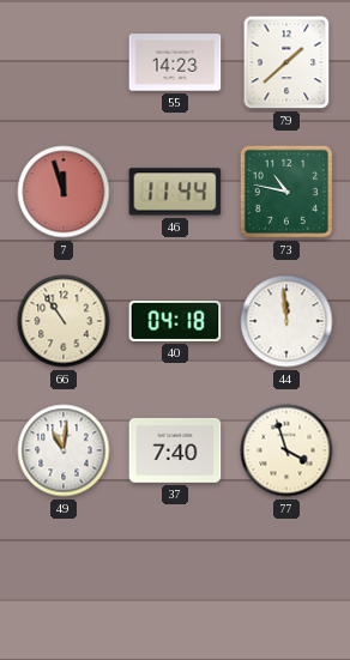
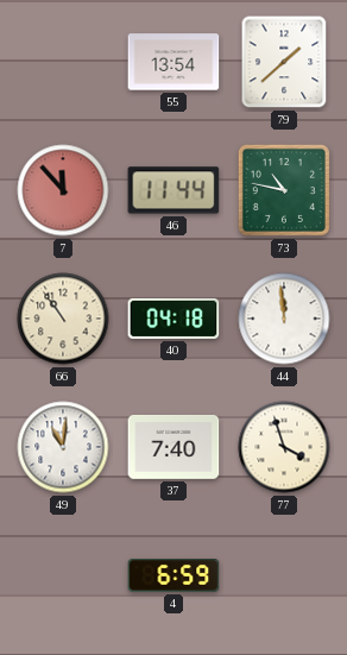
55: 14:23 -> 13:54 (173, 62)
7: 11:57 -> 11:53 (63, 190)
4: none -> 6:59 (173, 575)
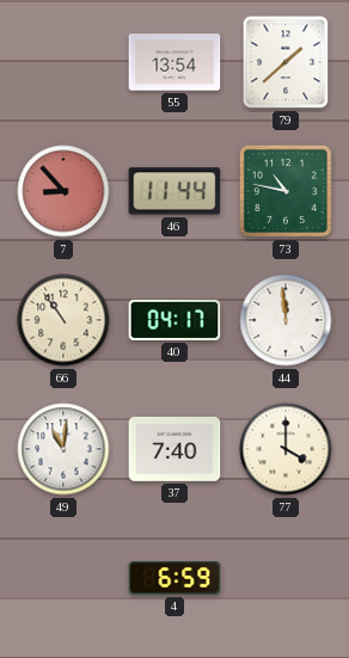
7: 11:53 -> 8:53 (63, 191)
40: 04:18 -> 04:17 (174, 320)
77: 3:57 -> 4:00 (286, 449)
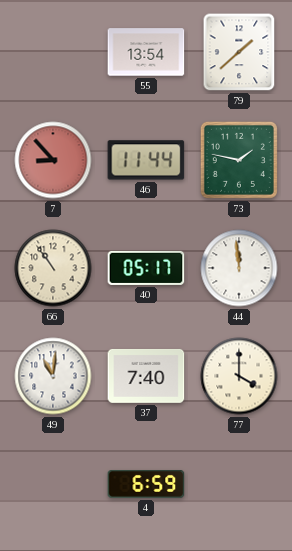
73: 10:47 -> 1:47 (239, 160)
40: 04:17 -> 05:17 (146, 268)
